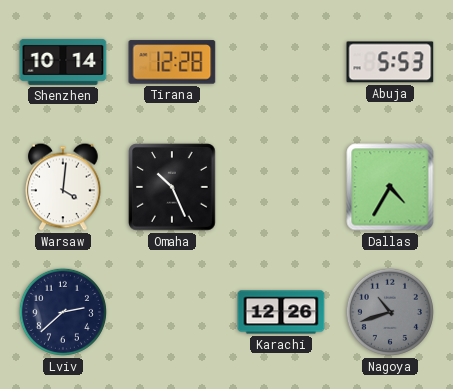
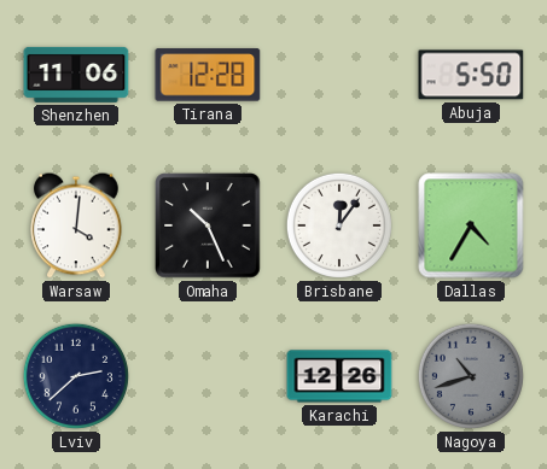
Shenzhen: 10:14 -> 11:06 (76, 75)
Abuja: 5:53 -> 5:50 (471, 75)
Brisbane: none -> 12:06 (339, 225)
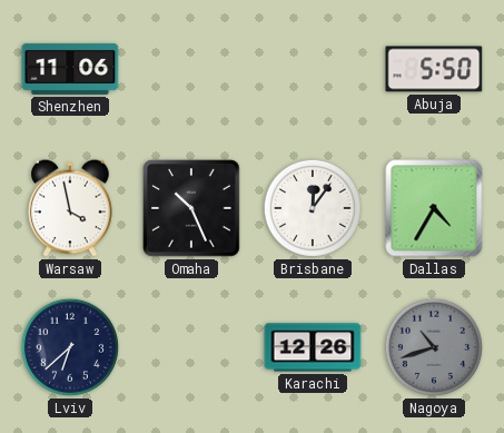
Tirana: 12:28 -> none (208, 75)
Warsaw: 4:01 -> 3:58 (70, 208)
Lviv: 2:38 -> 6:38 (70, 347)
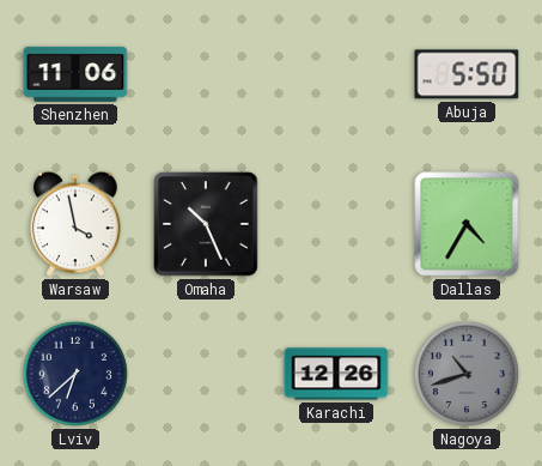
Brisbane: 12:06 -> none (313, 208)
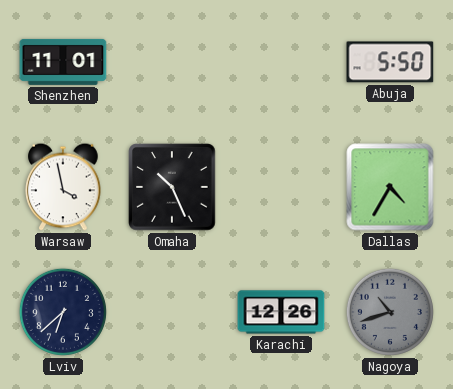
Shenzhen: 11:06 -> 11:01 (63, 62)
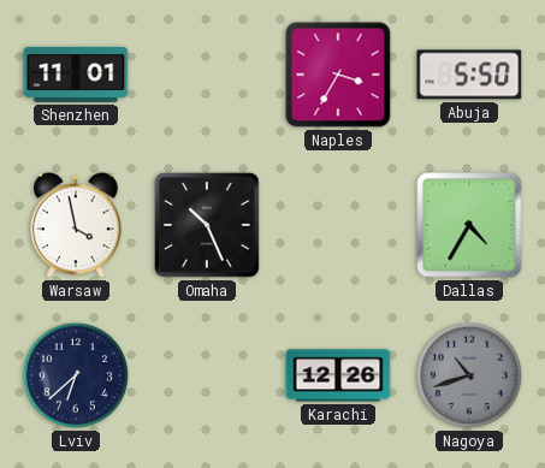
Naples: none -> 3:35 (338, 75)
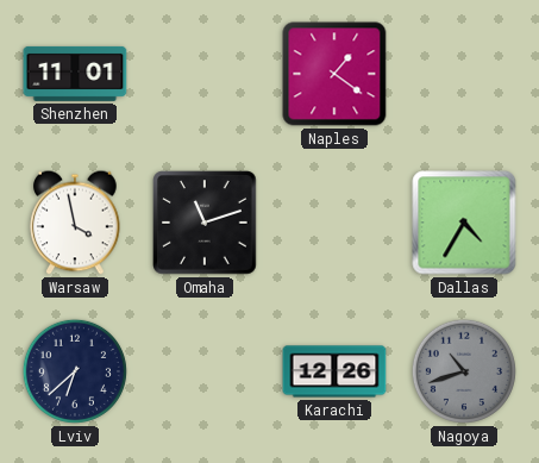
Naples: 3:35 -> 1:21 (334, 74)
Abuja: 5:50 -> none (469, 75)
Omaha: 10:26 -> 11:12 (205, 223)
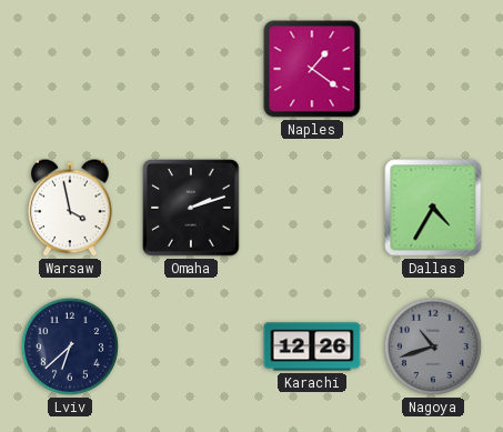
Shenzhen: 11:01 -> none (75, 74)
Omaha: 11:12 -> 2:12 (191, 208)
